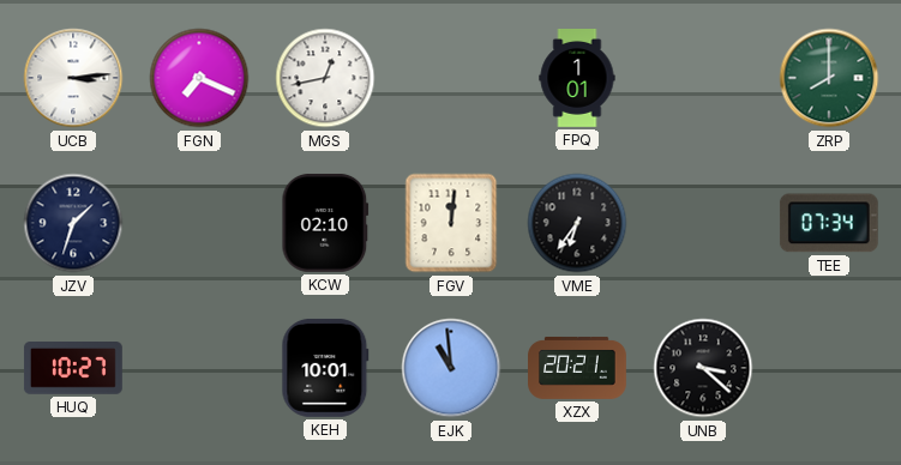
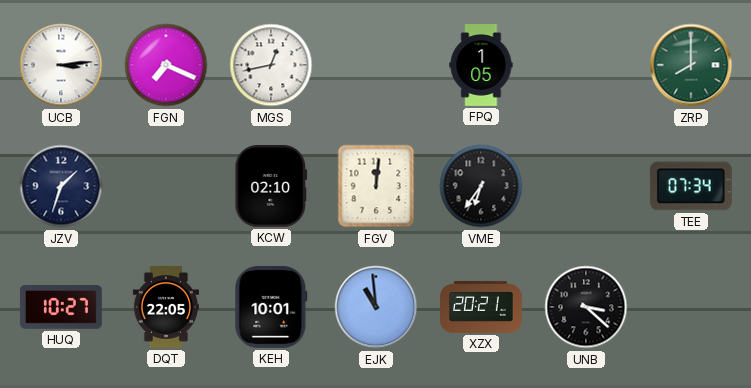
FPQ: 1:01 -> 1:05 (481, 66)
DQT: none -> 22:05 (166, 308)
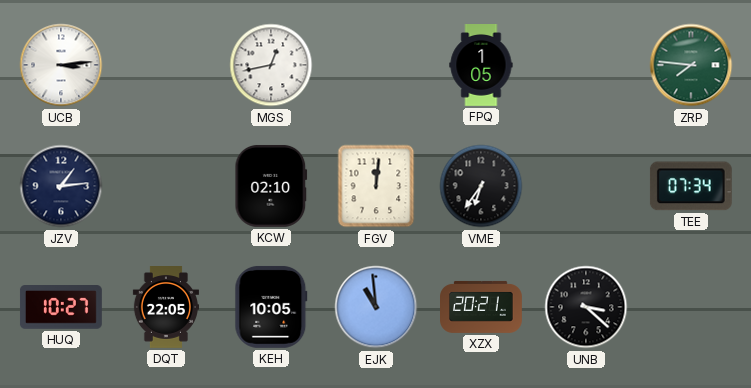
FGN: 7:19 -> none (166, 65)
ZRP: 8:00 -> 7:46 (691, 65)
JZV: 1:33 -> 1:14 (61, 186)
KEH: 10:01 -> 10:05 (271, 307)
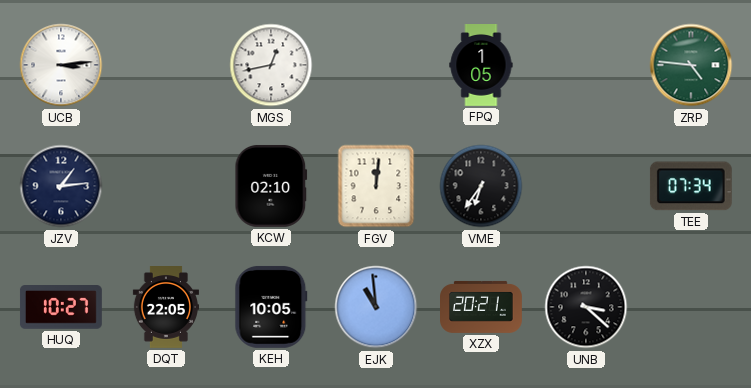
ZRP: 7:46 -> 4:46 (691, 65)
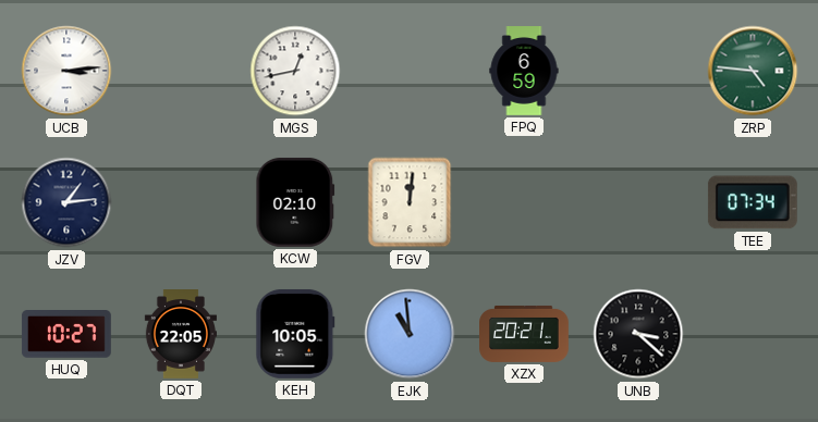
FPQ: 1:05 -> 6:59 (524, 72)
VME: 6:36 -> none (481, 186)
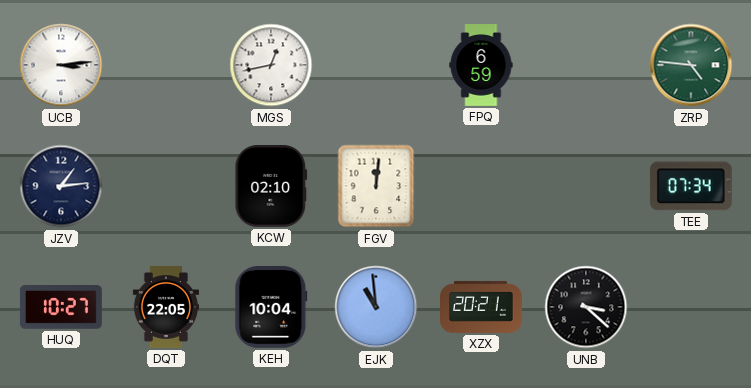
KEH: 10:05 -> 10:04 (271, 307)
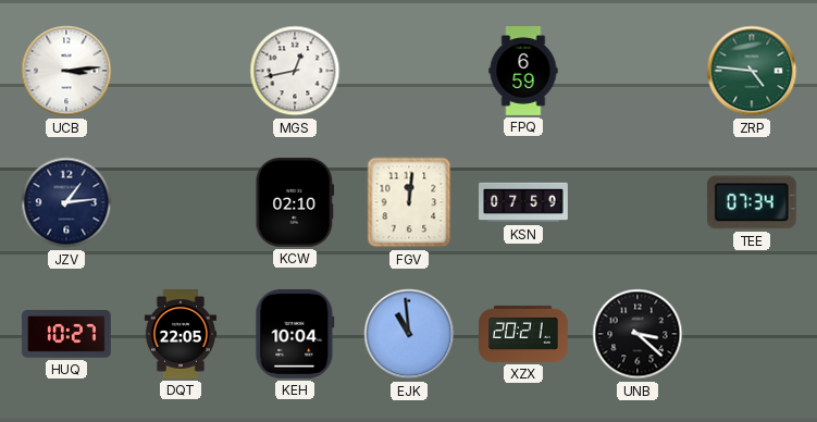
KSN: none -> 07:59 (523, 202)
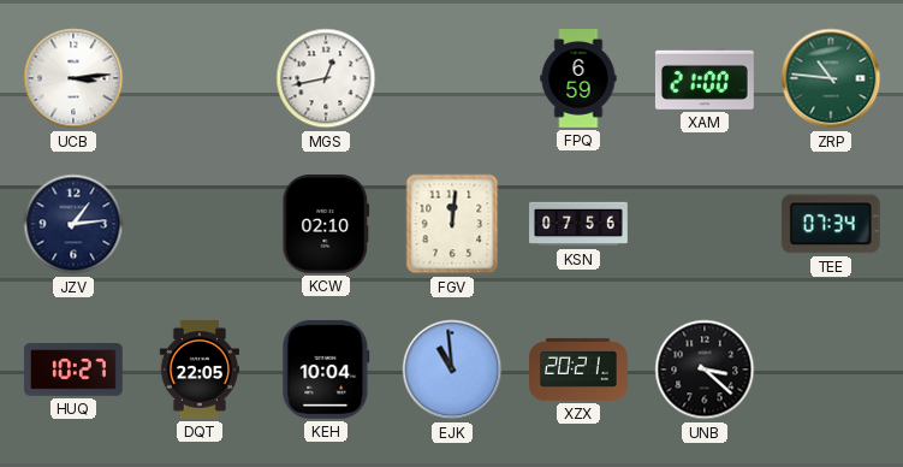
XAM: none -> 21:00 (705, 78)
ZRP: 4:46 -> 10:46 (831, 78)
KSN: 07:59 -> 07:56 (578, 224)
